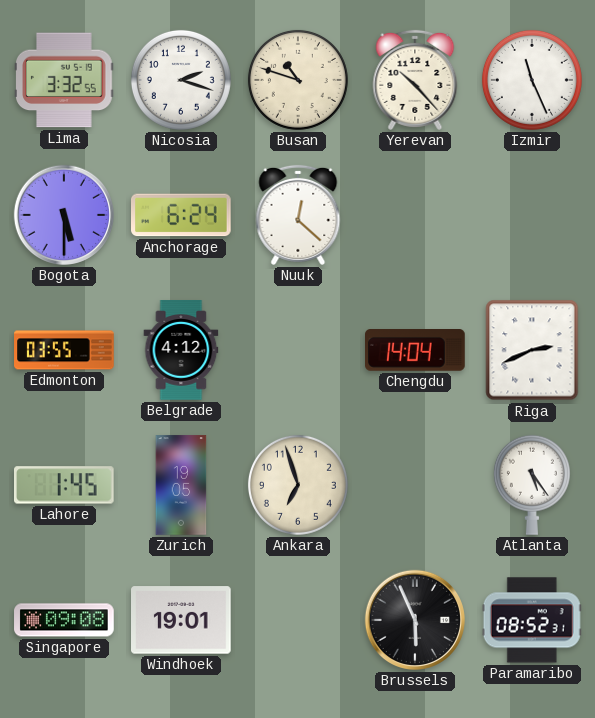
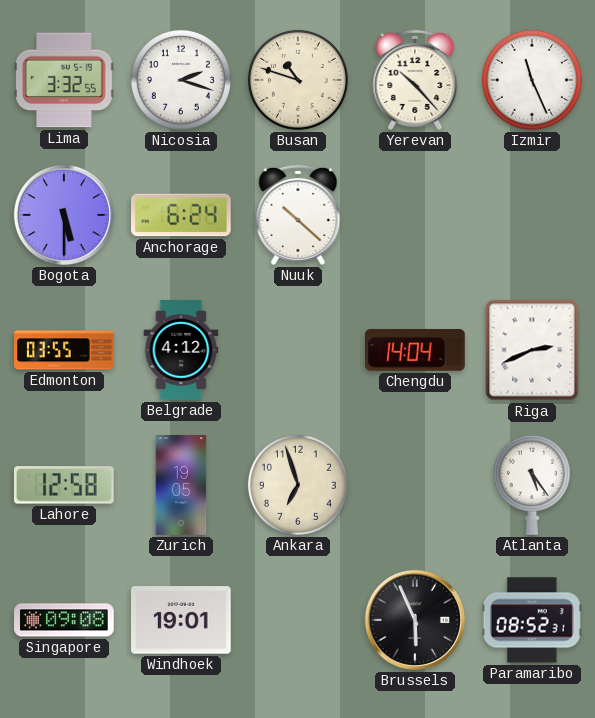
Nuuk: 12:22 -> 10:22 (298, 215)
Lahore: 1:45 -> 12:58 (65, 485)
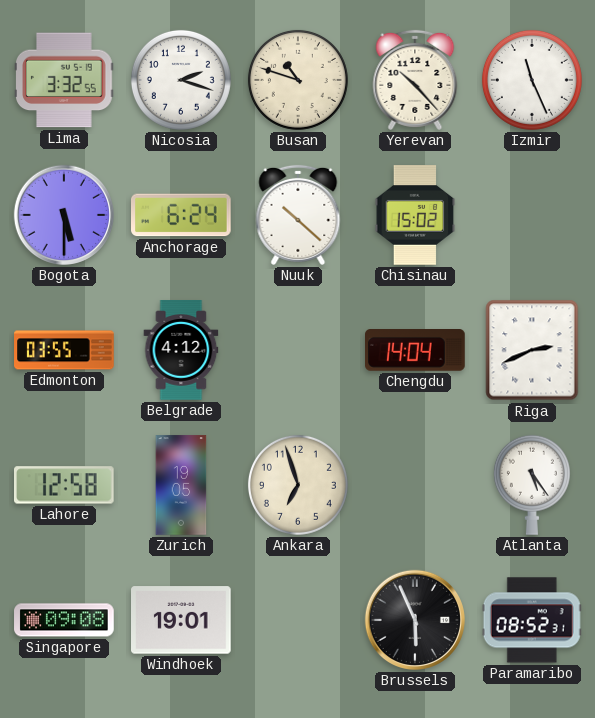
Chisinau: none -> 15:02 (415, 215)
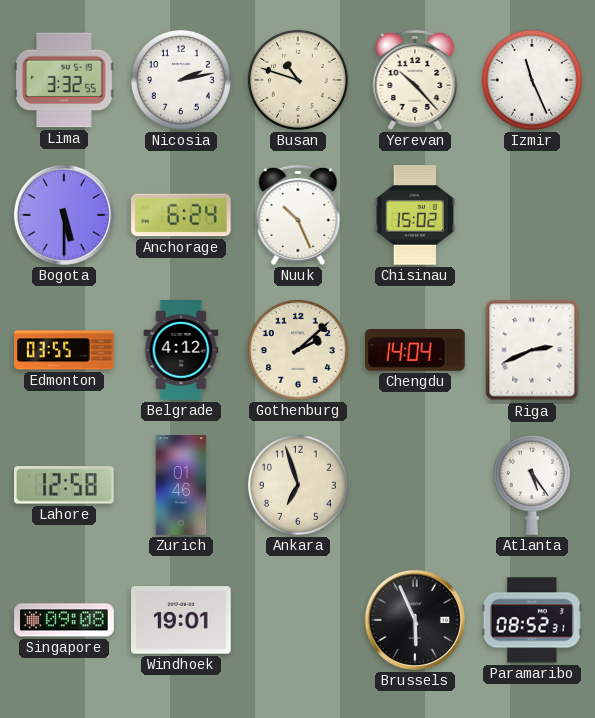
Nicosia: 2:18 -> 2:13 (181, 80)
Nuuk: 10:22 -> 10:26 (298, 215)
Gothenburg: none -> 2:08 (298, 350)
Zurich: 19:05 -> 01:46 (181, 485)
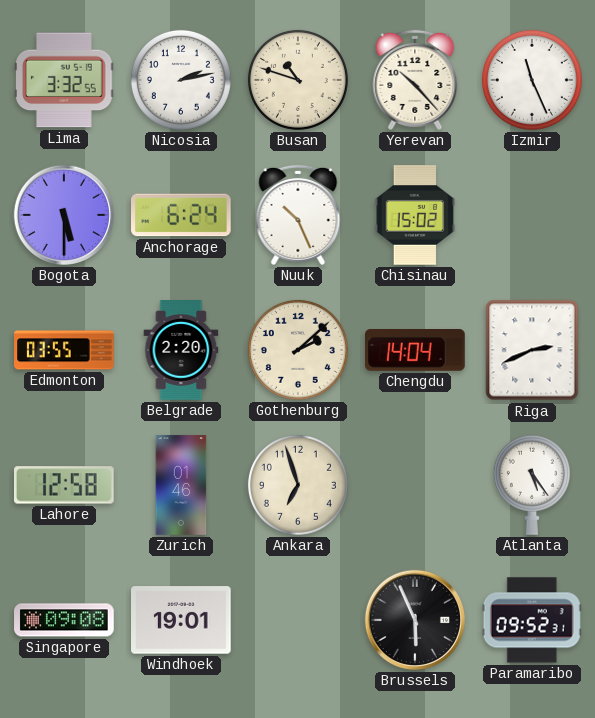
Belgrade: 4:12 -> 2:20 (181, 350)
Paramaribo: 08:52 -> 09:52 (532, 620)
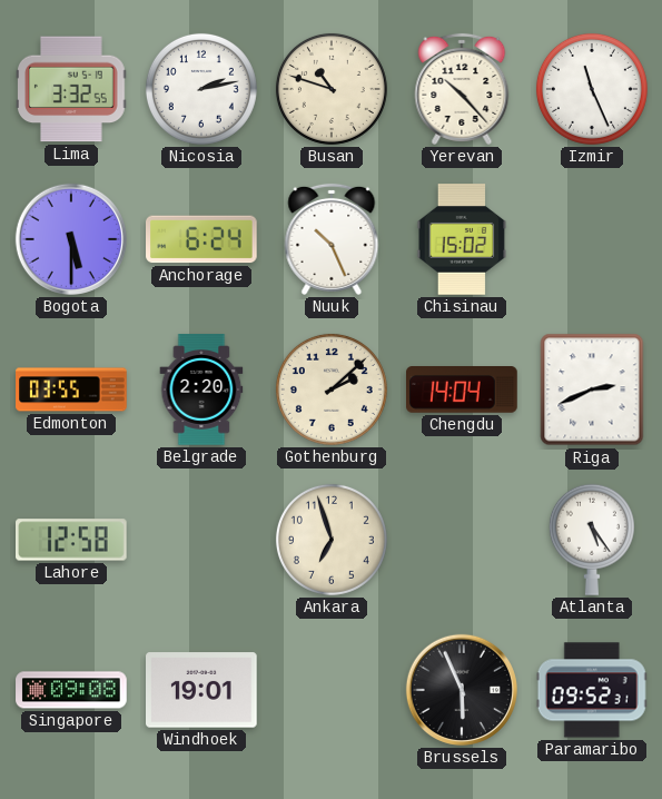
Zurich: 01:46 -> none (181, 485)
